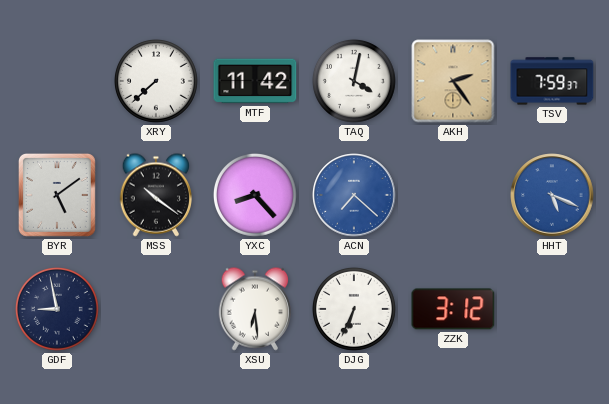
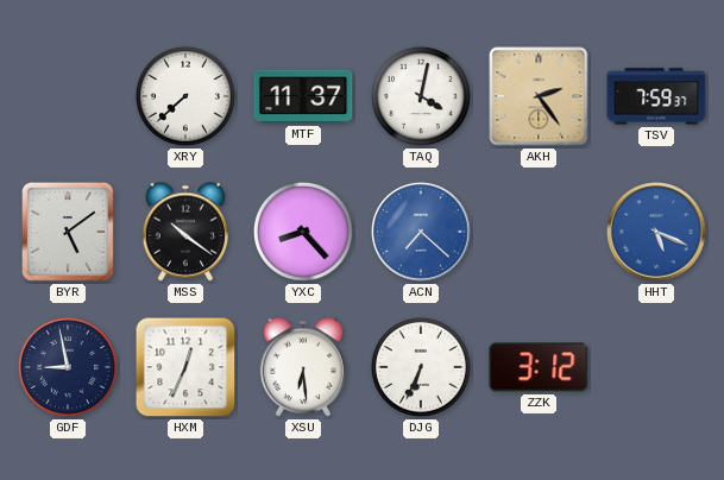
MTF: 11:42 -> 11:37 (303, 96)
HXM: none -> 12:34 (185, 367)
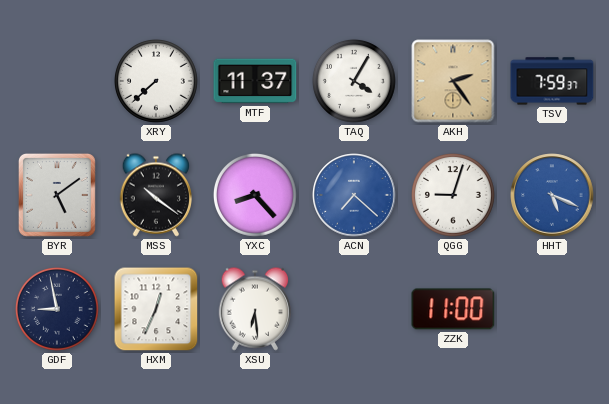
TAQ: 4:02 -> 4:05 (354, 81)
QGG: none -> 9:03 (453, 195)
DJG: 6:34 -> none (421, 367)
ZZK: 3:12 -> 11:00 (453, 309)
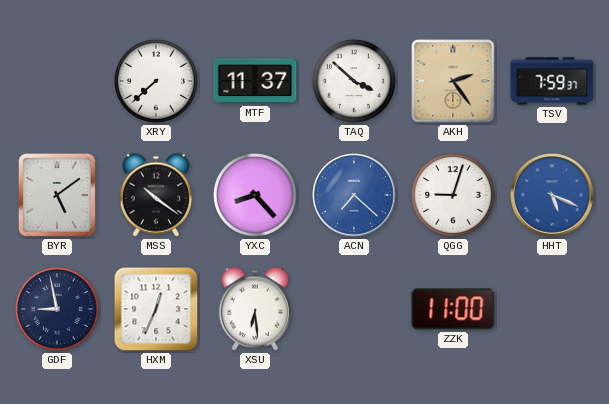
TAQ: 4:05 -> 3:52 (354, 81)
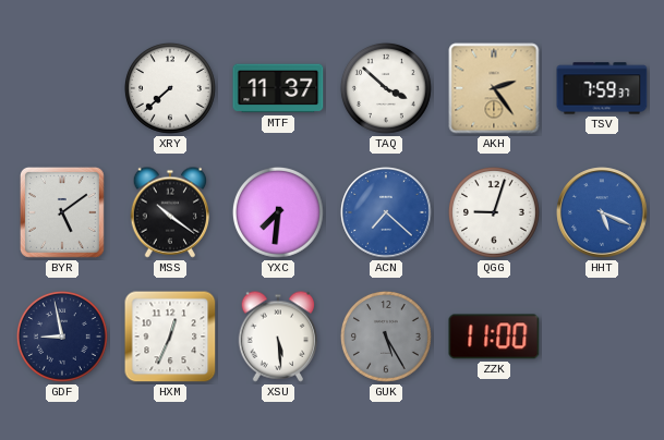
YXC: 8:23 -> 7:31 (278, 212)
XSU: 6:29 -> 5:29 (277, 337)
GUK: none -> 5:25 (386, 337)
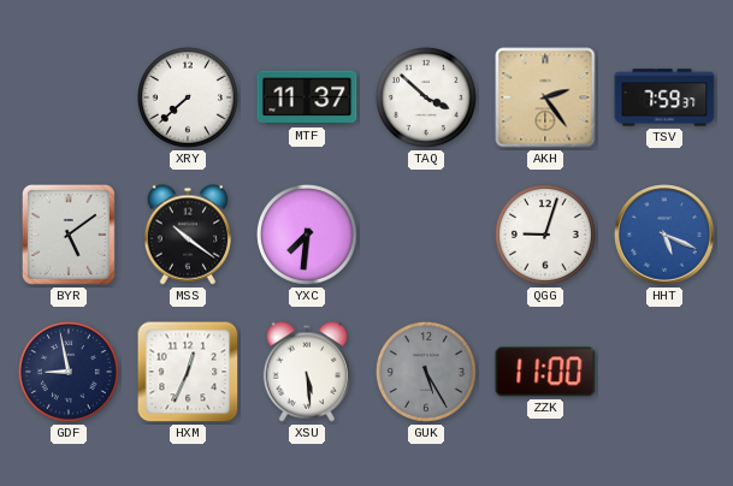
ACN: 7:22 -> none (386, 212)
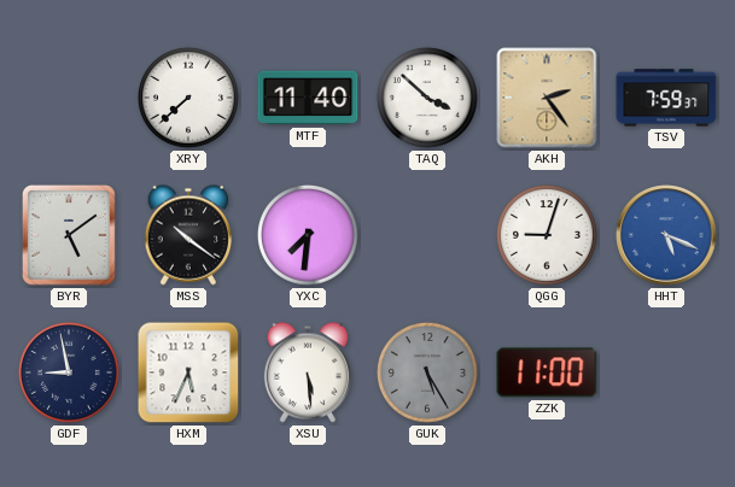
MTF: 11:37 -> 11:40 (308, 98)
HXM: 12:34 -> 5:34 (188, 372)
